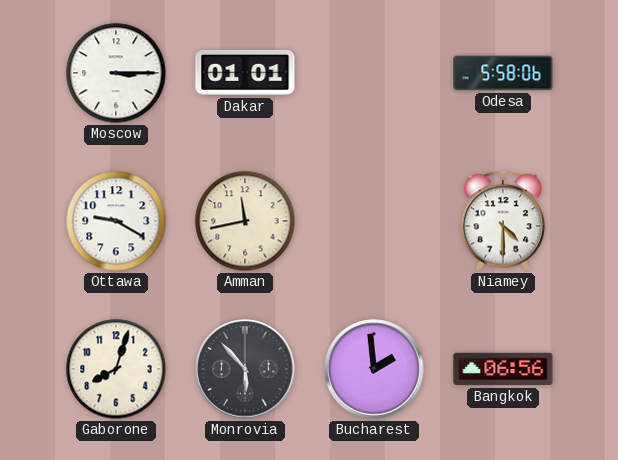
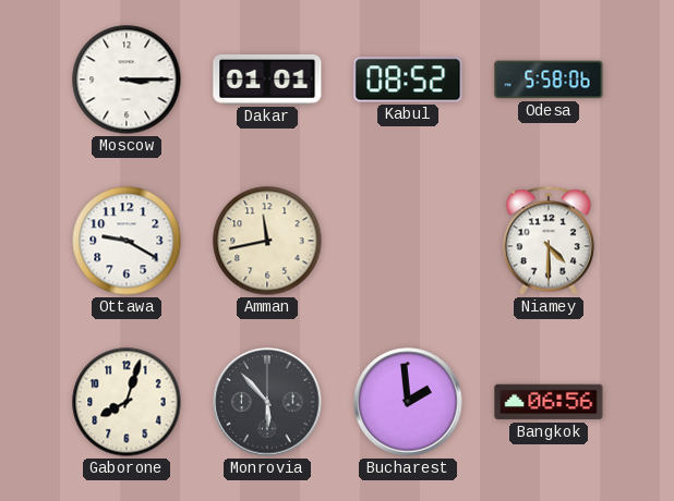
Kabul: none -> 08:52 (408, 80)
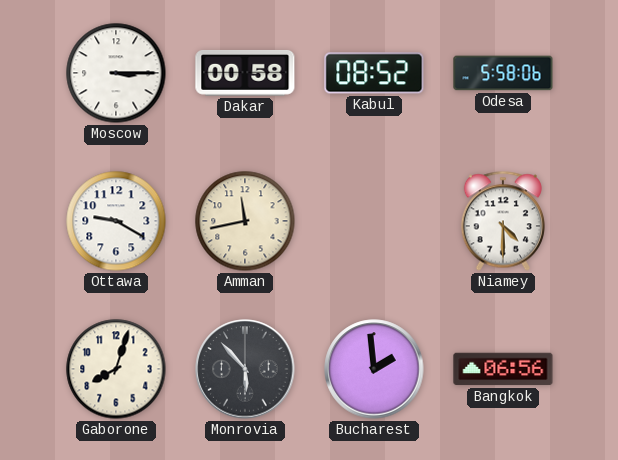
Dakar: 01:01 -> 00:58 (245, 73)
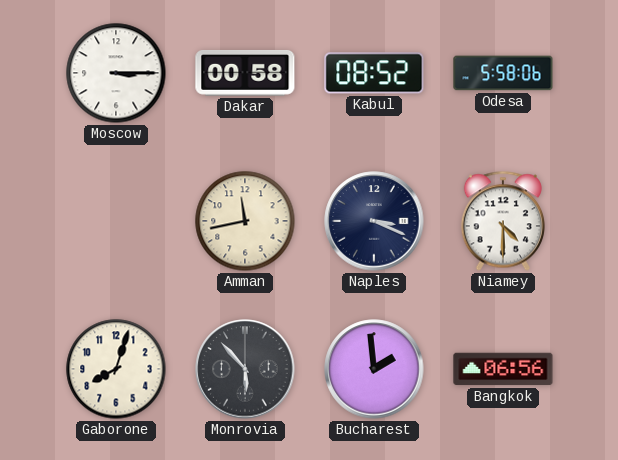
Ottawa: 9:20 -> none (116, 221)
Naples: none -> 3:19 (374, 221)
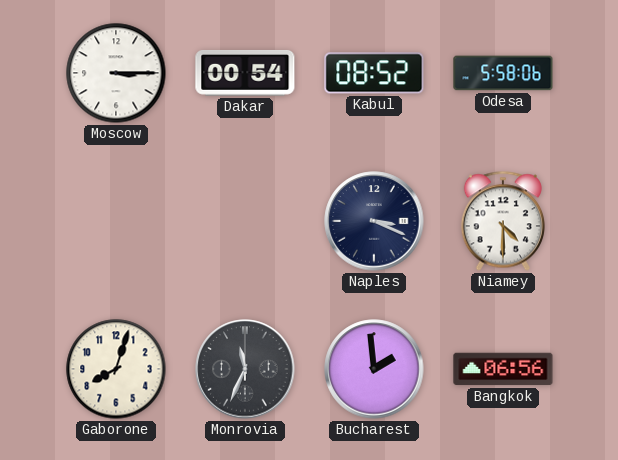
Dakar: 00:58 -> 00:54 (245, 73)
Amman: 11:43 -> none (245, 221)
Monrovia: 5:53 -> 11:34 (245, 369)
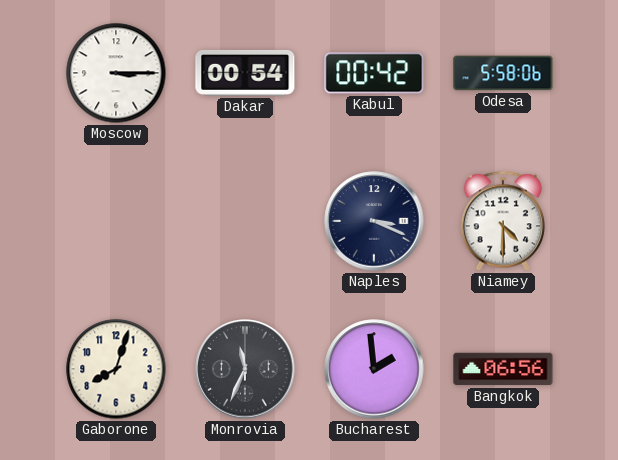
Kabul: 08:52 -> 00:42 (374, 73)
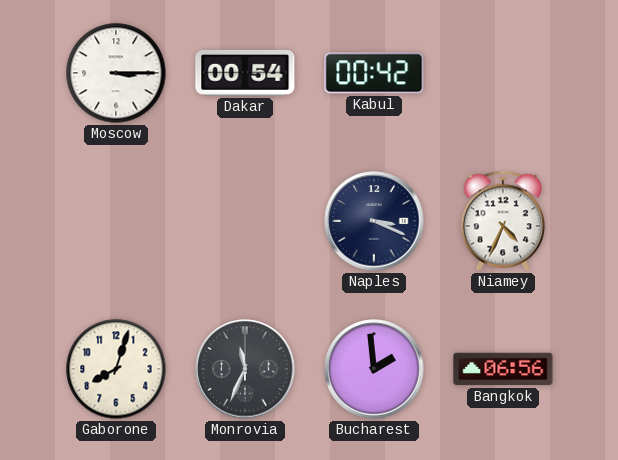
Odesa: 5:58 -> none (503, 73)
Niamey: 4:30 -> 4:34 (503, 221)
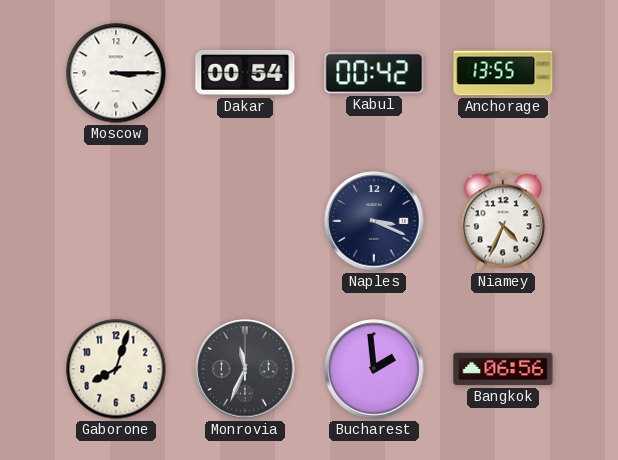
Anchorage: none -> 13:55 (503, 73)
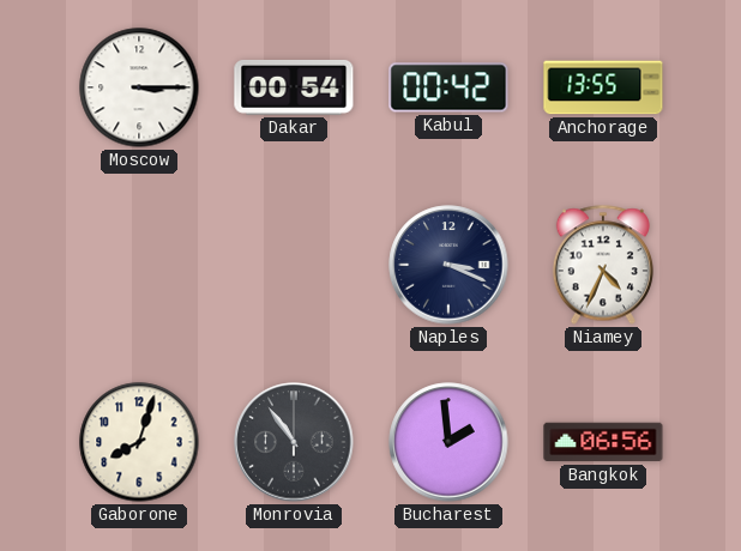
Monrovia: 11:34 -> 10:54 (294, 442)
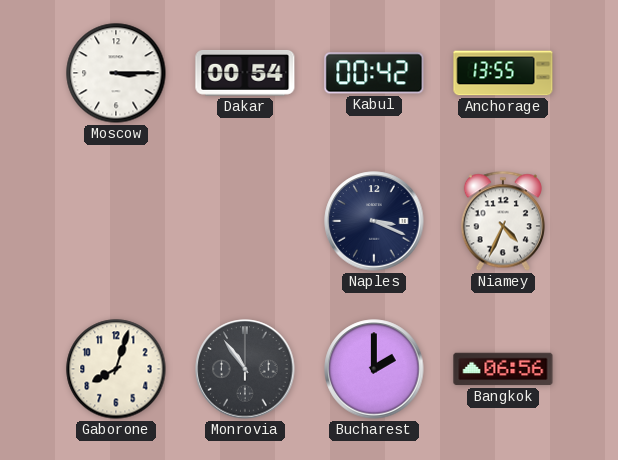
Bucharest: 1:59 -> 2:00 (374, 369)
